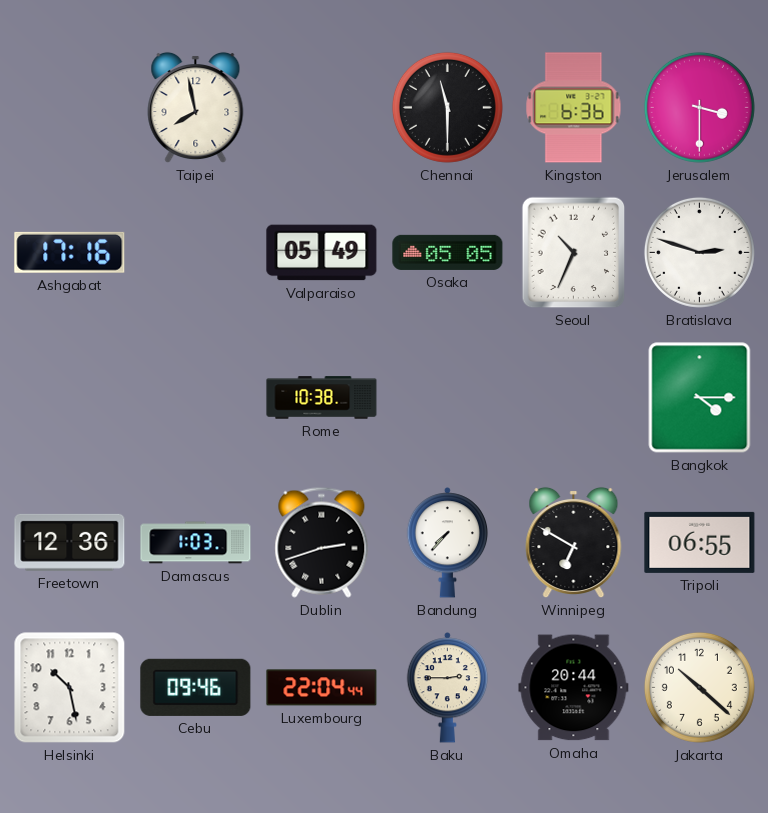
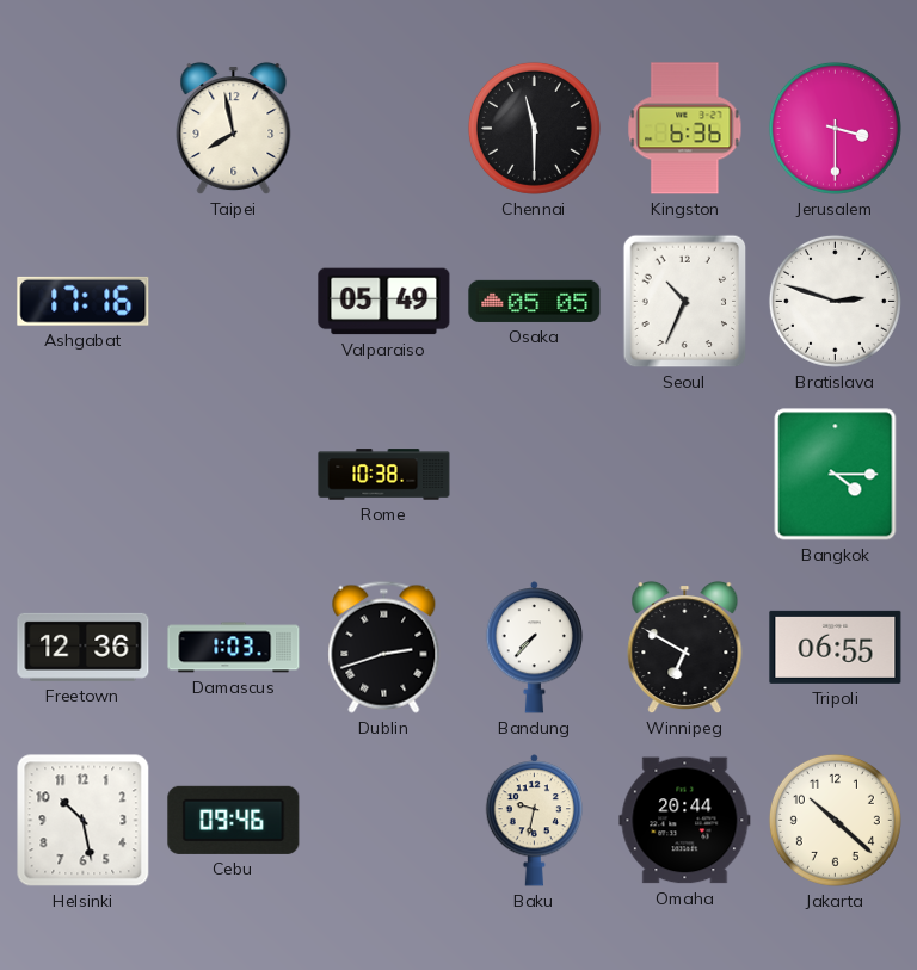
Luxembourg: 22:04 -> none (322, 688)
Baku: 2:45 -> 9:32 (535, 821)
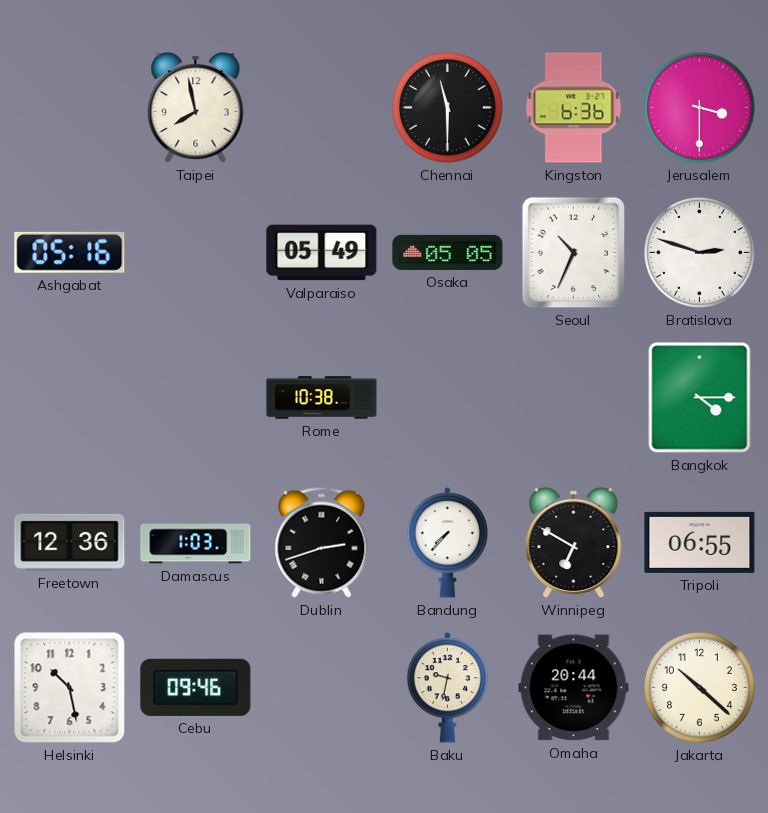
Ashgabat: 17:16 -> 05:16 (70, 252)
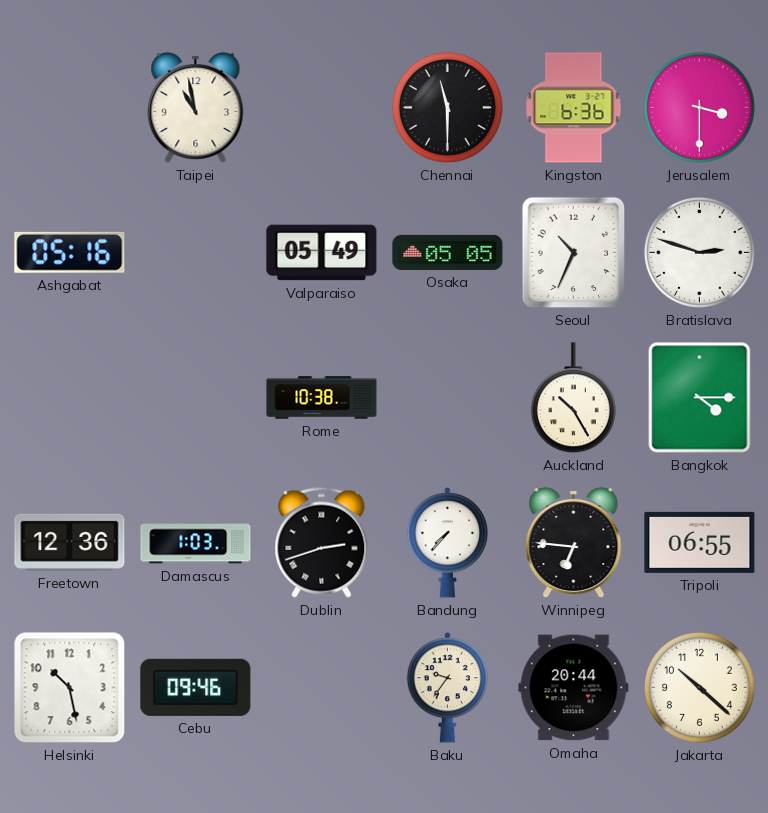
Taipei: 7:58 -> 10:58 (196, 108)
Auckland: none -> 10:25 (573, 398)
Winnipeg: 6:50 -> 6:46 (574, 543)
Baku: 9:32 -> 9:36 (448, 688)
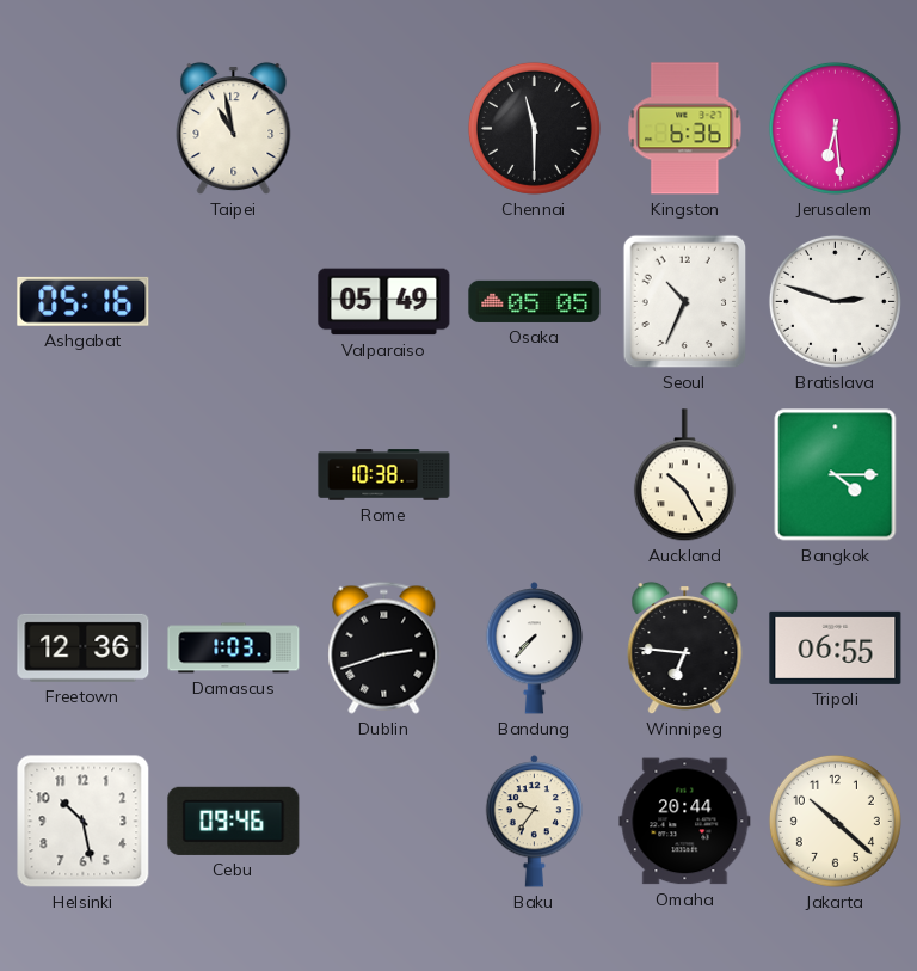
Jerusalem: 3:30 -> 6:29 (835, 128)
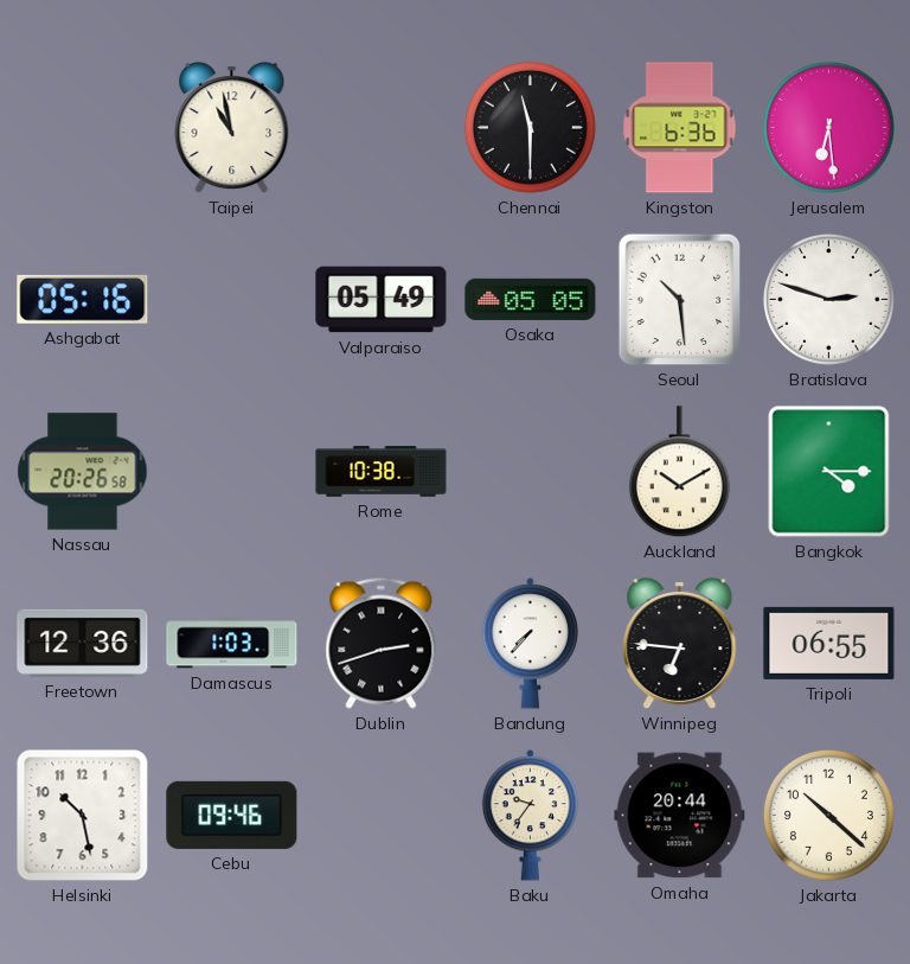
Seoul: 10:34 -> 10:29 (680, 300)
Nassau: none -> 20:26 (83, 472)
Auckland: 10:25 -> 10:10 (679, 472)
